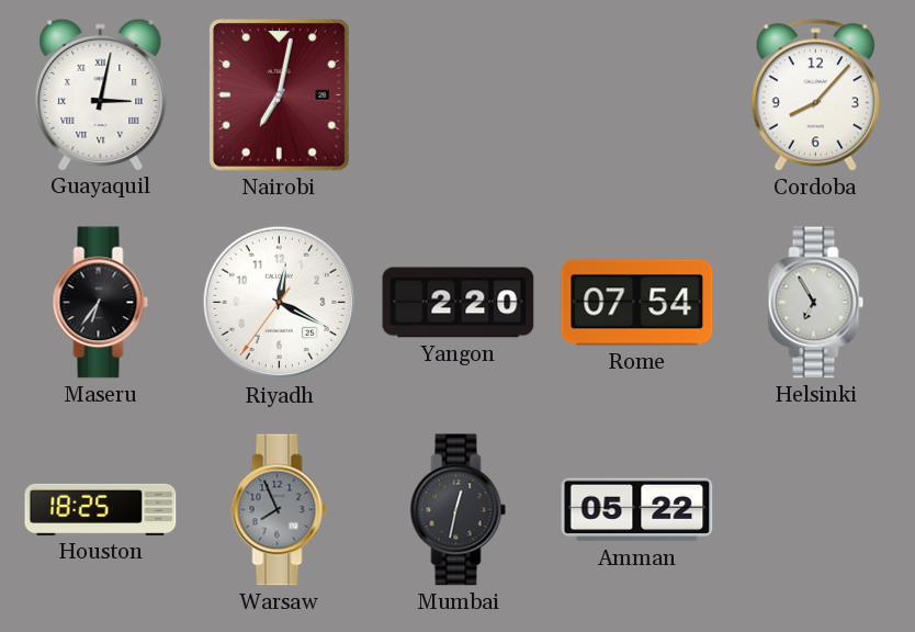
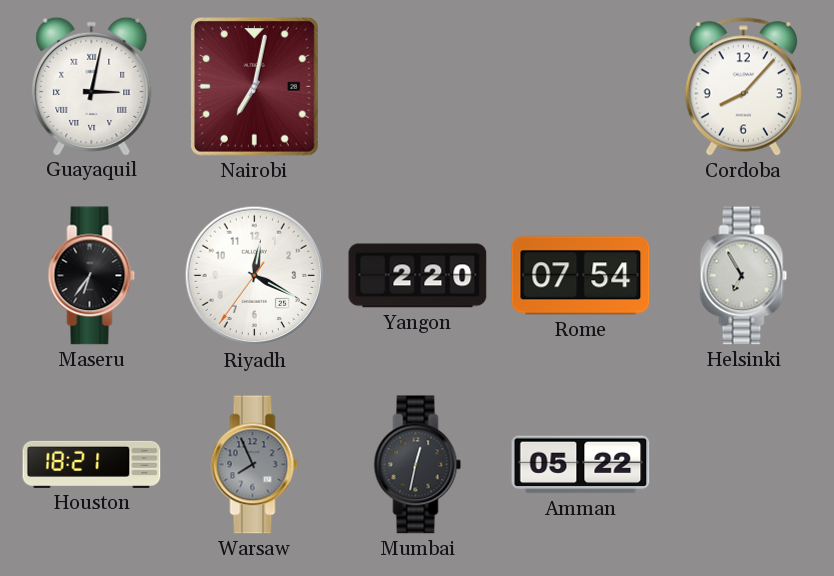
Houston: 18:25 -> 18:21 (92, 464)
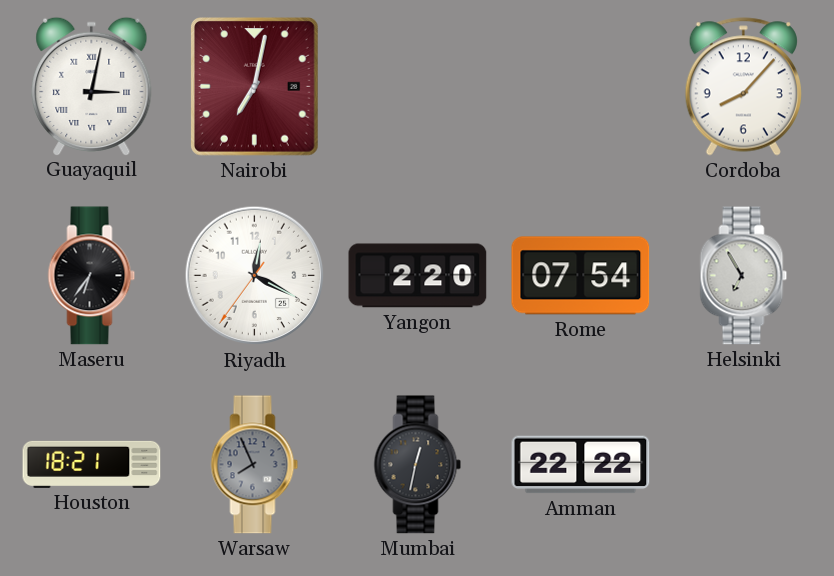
Amman: 05:22 -> 22:22 (581, 465)
